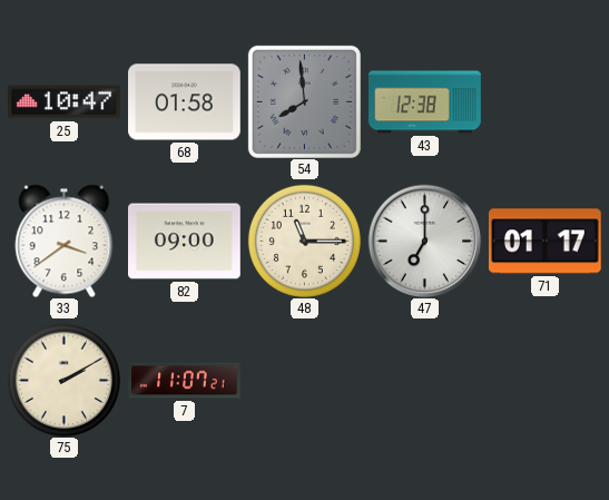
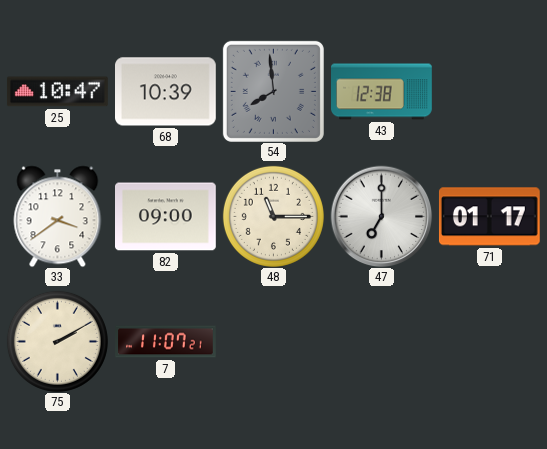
68: 01:58 -> 10:39 (166, 92)
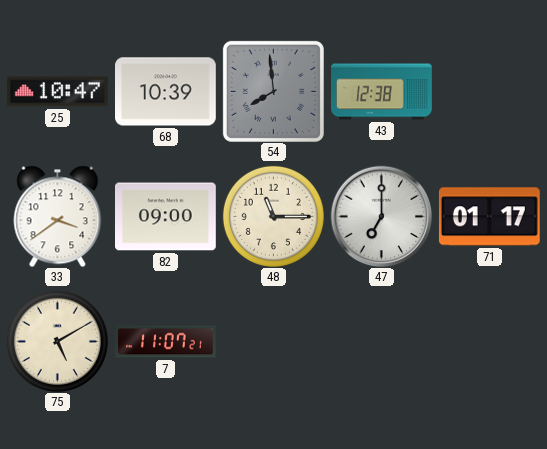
75: 2:10 -> 5:10 (57, 341)
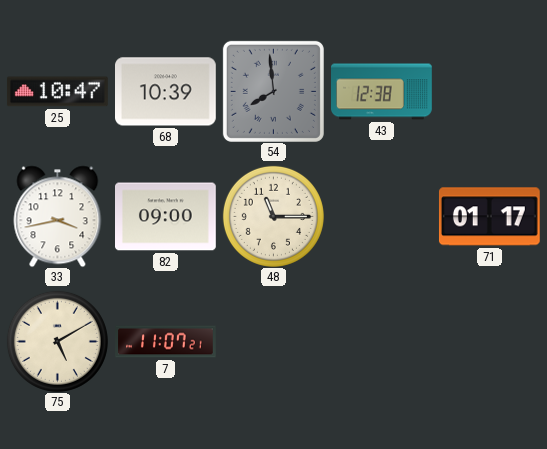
33: 3:39 -> 3:43 (58, 216)
47: 7:00 -> none (381, 216)
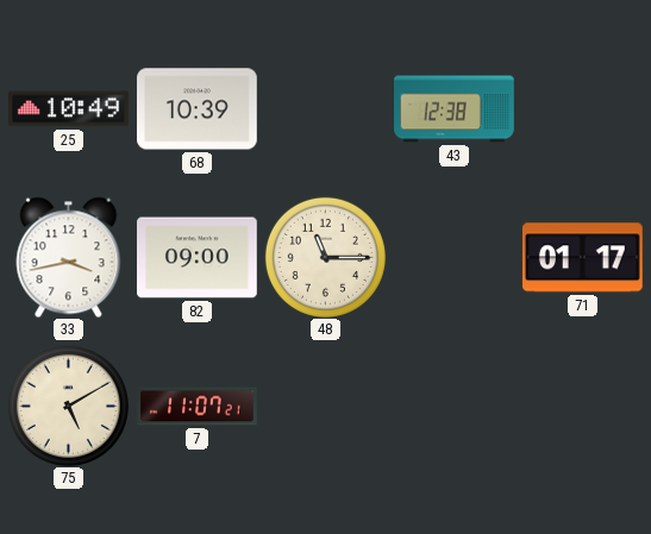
25: 10:47 -> 10:49 (68, 109)
54: 7:59 -> none (273, 91)
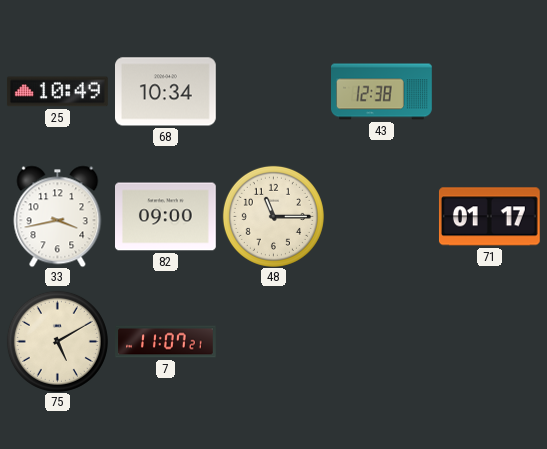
68: 10:39 -> 10:34 (166, 92)
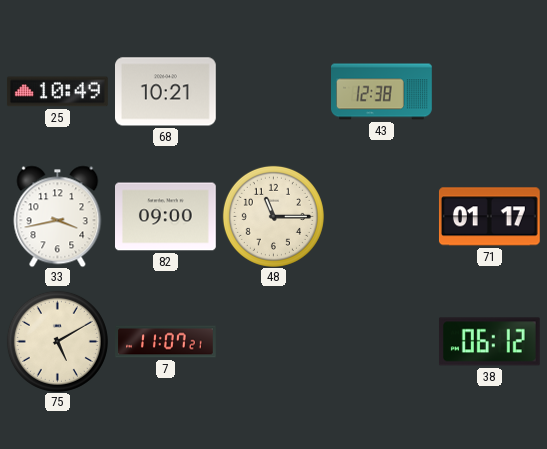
68: 10:34 -> 10:21 (166, 92)
38: none -> 06:12 (489, 342)
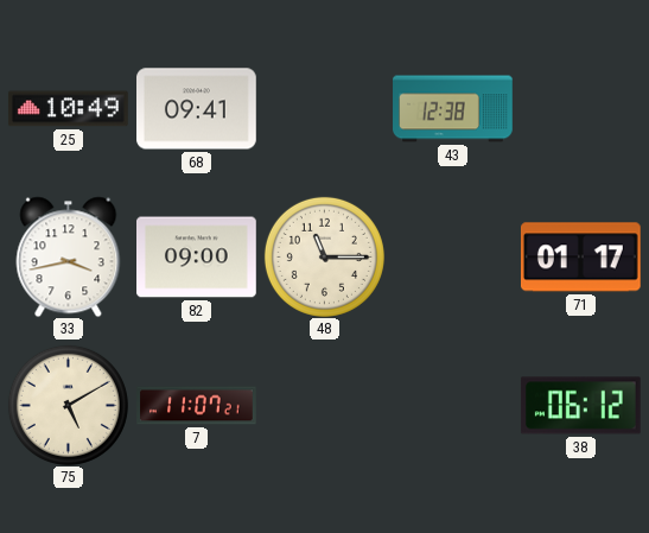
68: 10:21 -> 09:41 (197, 109)
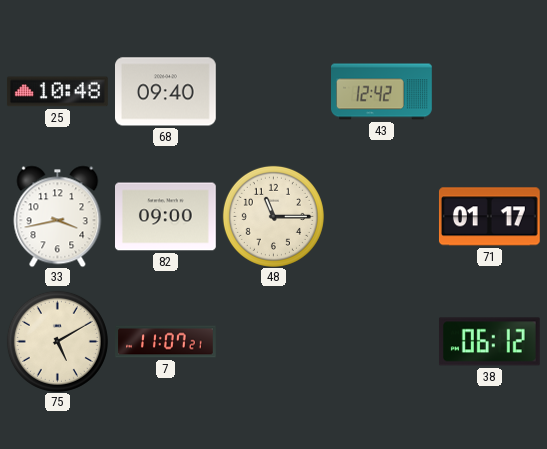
25: 10:49 -> 10:48 (57, 92)
68: 09:41 -> 09:40 (166, 92)
43: 12:38 -> 12:42 (382, 92)
